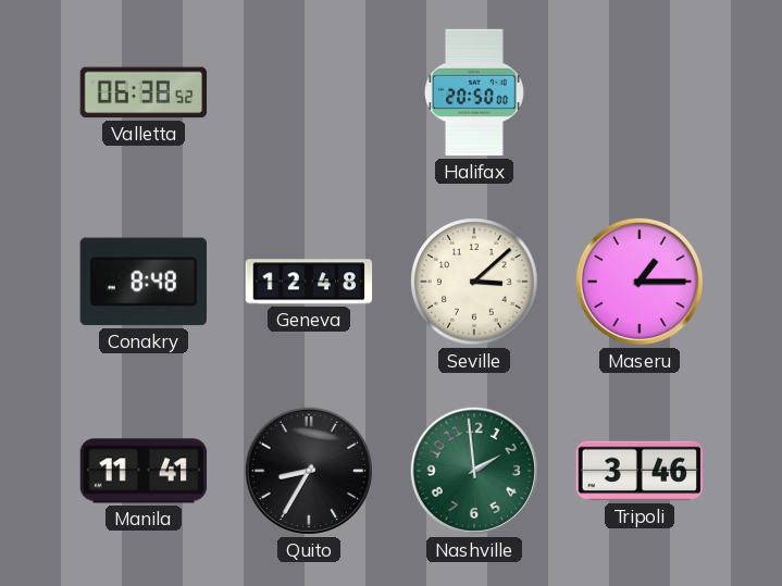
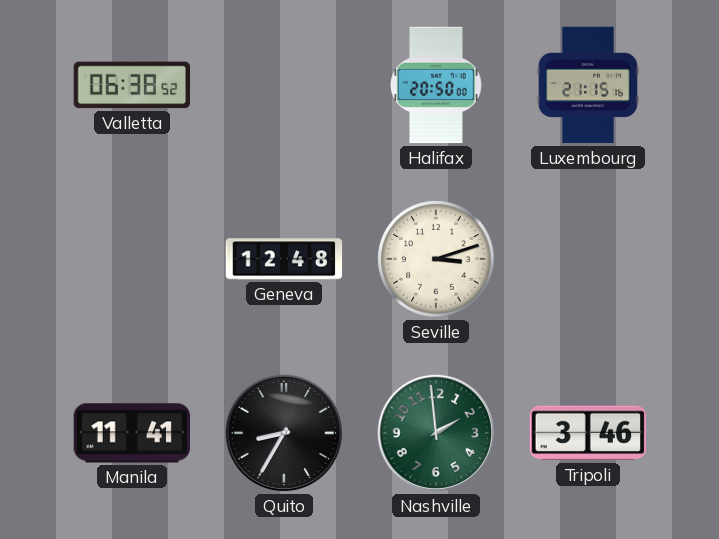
Luxembourg: none -> 21:15 (587, 85)
Conakry: 8:48 -> none (144, 282)
Seville: 3:08 -> 3:12 (436, 259)
Maseru: 1:15 -> none (640, 282)
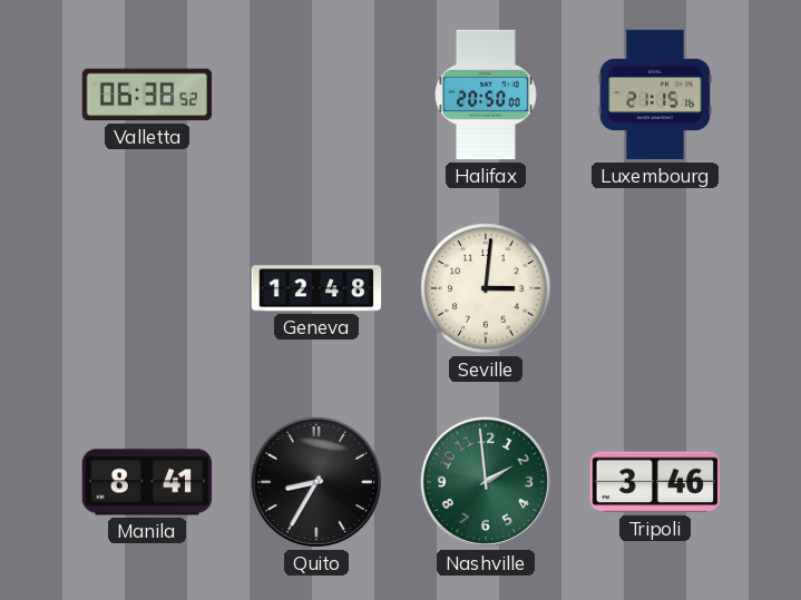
Seville: 3:12 -> 3:01 (486, 288)
Manila: 11:41 -> 8:41 (147, 482)
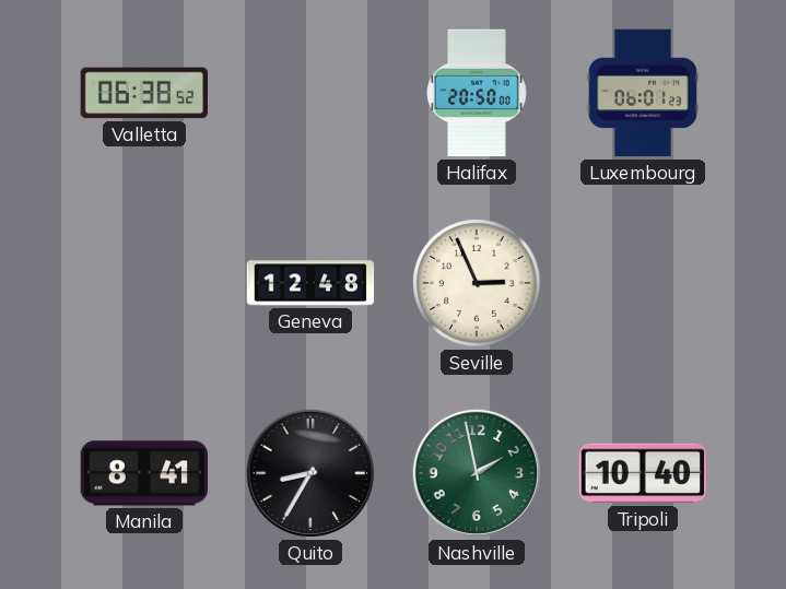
Luxembourg: 21:15 -> 06:01 (642, 93)
Seville: 3:01 -> 2:56 (477, 283)
Nashville: 1:59 -> 1:58 (477, 473)
Tripoli: 3:46 -> 10:40 (643, 473)
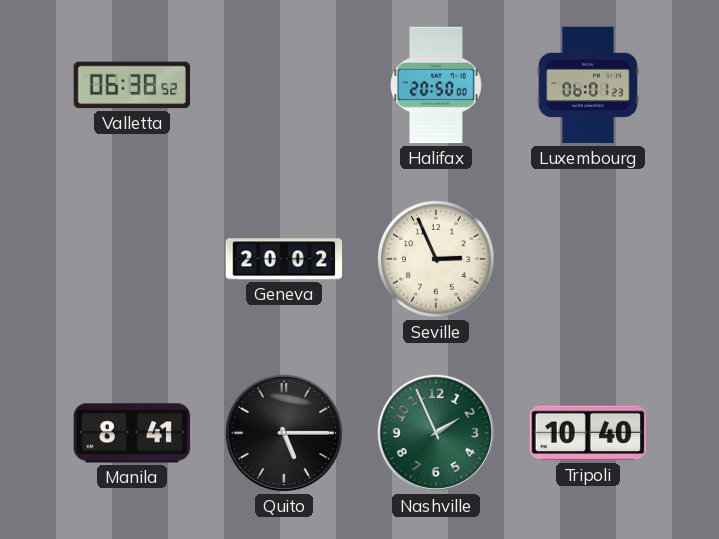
Geneva: 12:48 -> 20:02 (284, 259)
Quito: 8:35 -> 5:15 (284, 433)
Nashville: 1:58 -> 1:56 (436, 433)
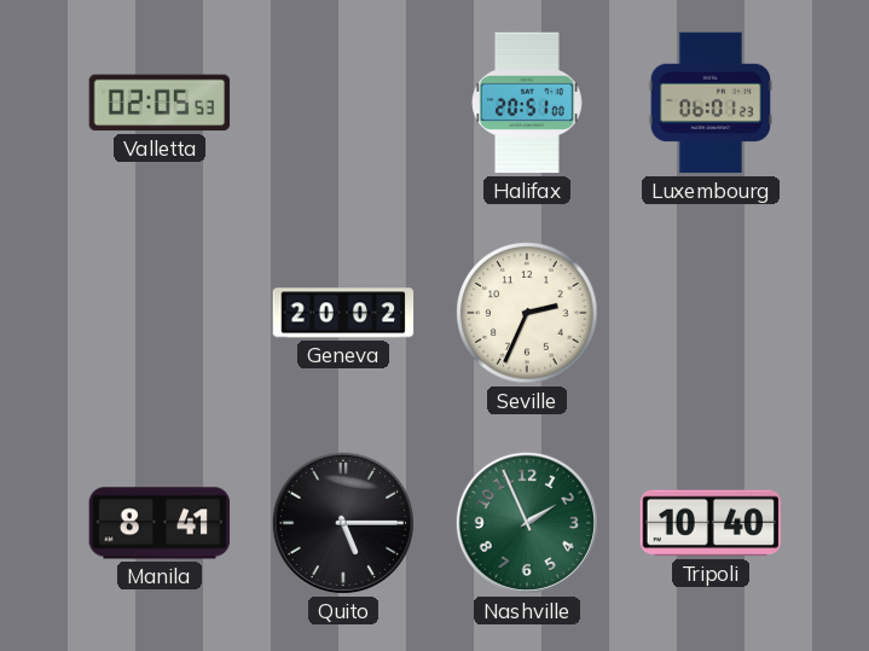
Valletta: 06:38 -> 02:05 (160, 103)
Halifax: 20:50 -> 20:51 (528, 103)
Seville: 2:56 -> 2:34 (527, 313)
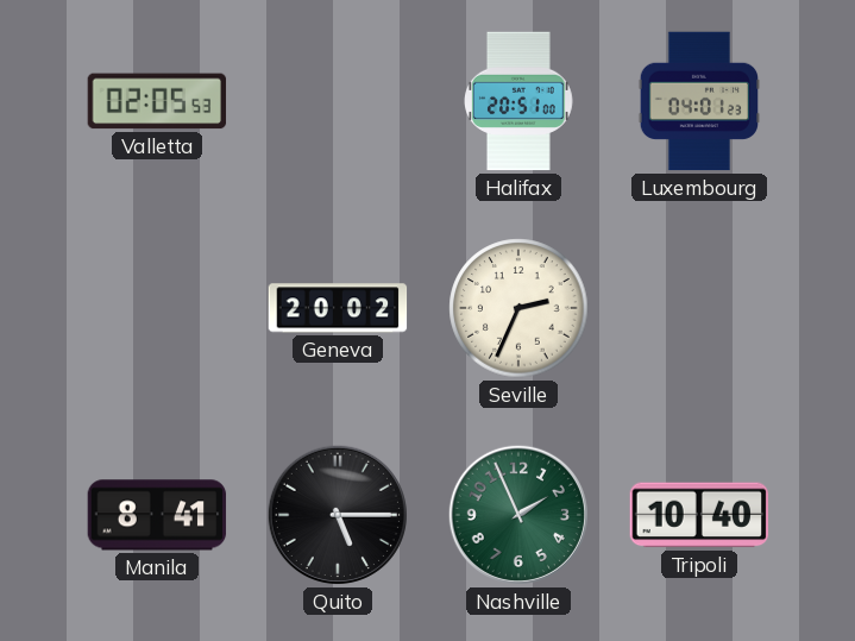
Luxembourg: 06:01 -> 04:01 (698, 101)
